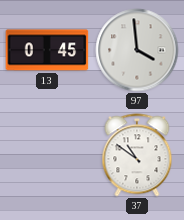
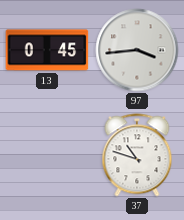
97: 3:59 -> 3:44 (137, 50)
37: 10:51 -> 10:48 (137, 155)
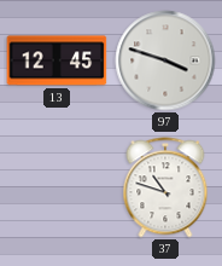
13: 0:45 -> 12:45 (57, 60)
97: 3:44 -> 3:48 (165, 60)
